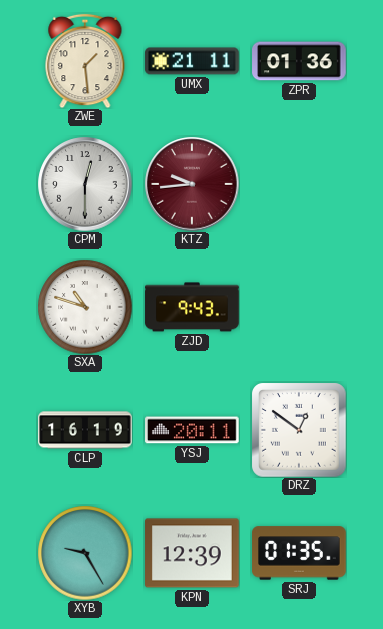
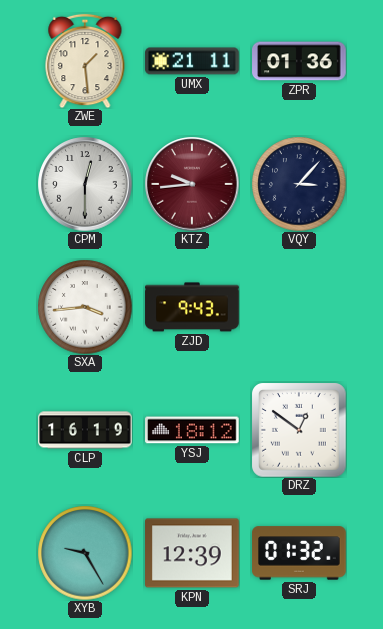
VQY: none -> 3:07 (299, 184)
SXA: 10:48 -> 3:44 (85, 307)
YSJ: 20:11 -> 18:12 (192, 430)
SRJ: 01:35 -> 01:32 (299, 553)
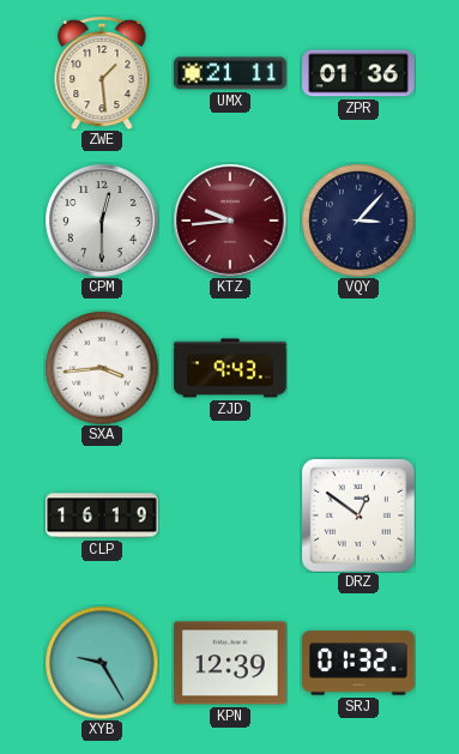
YSJ: 18:12 -> none (192, 430)
